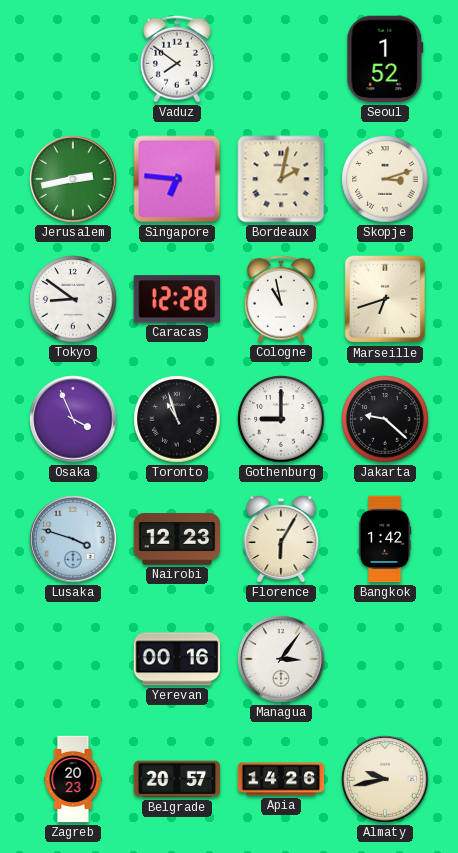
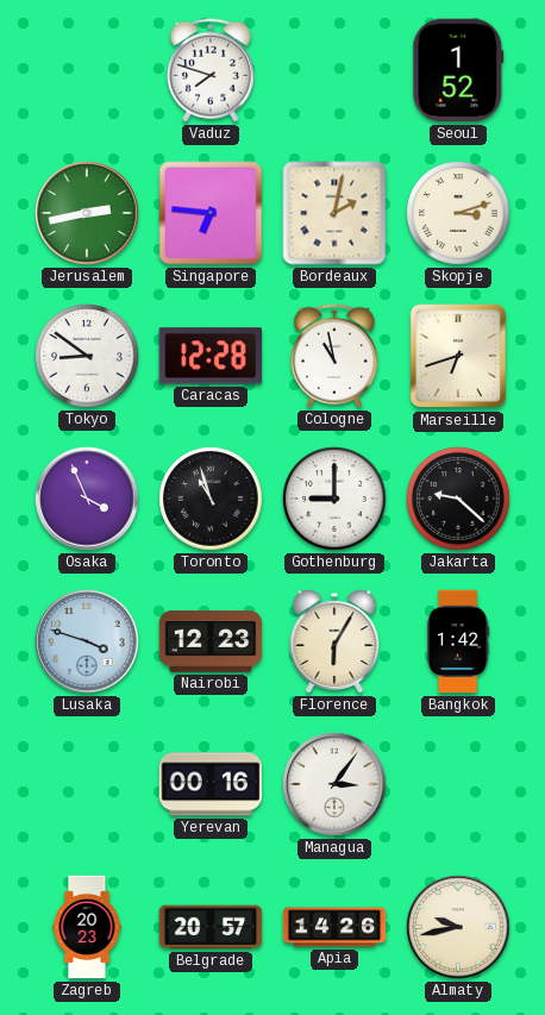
Vaduz: 7:51 -> 7:48 (211, 70)
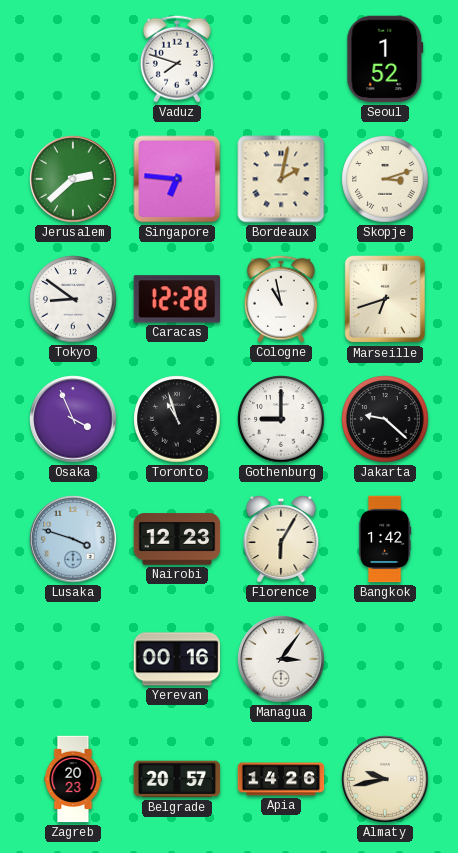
Jerusalem: 2:43 -> 2:38 (73, 179)
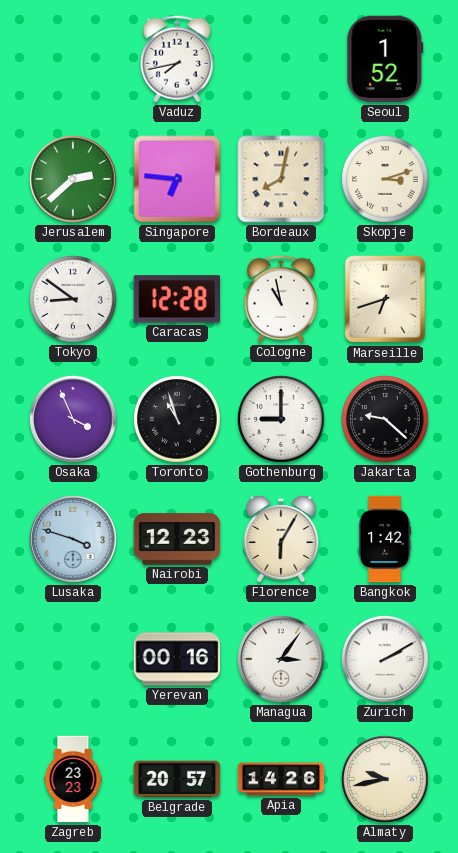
Vaduz: 7:48 -> 7:43 (177, 59)
Bordeaux: 2:02 -> 8:02 (281, 179)
Zurich: none -> 2:10 (385, 659)
Zagreb: 20:23 -> 23:23 (73, 779)
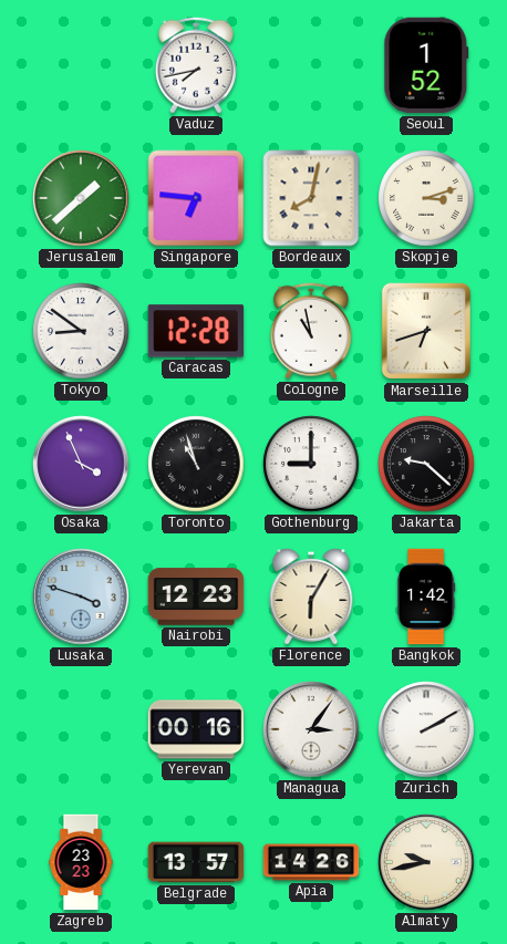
Jerusalem: 2:38 -> 1:38 (81, 198)
Belgrade: 20:57 -> 13:57 (196, 862)
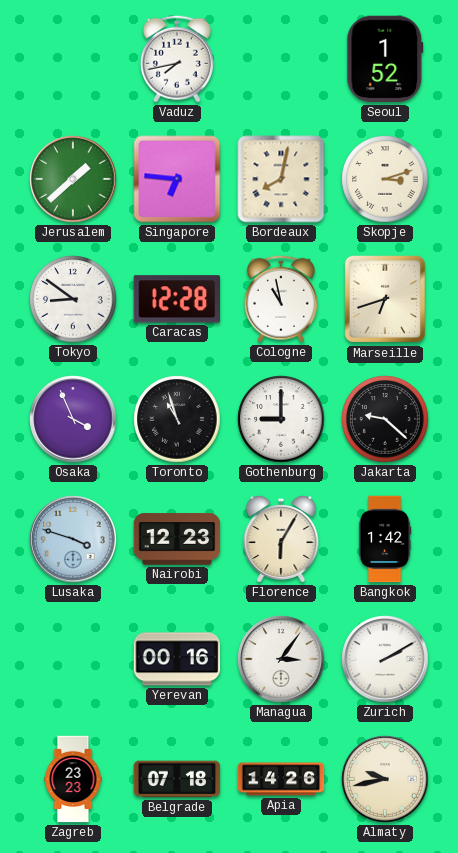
Belgrade: 13:57 -> 07:18 (177, 779)
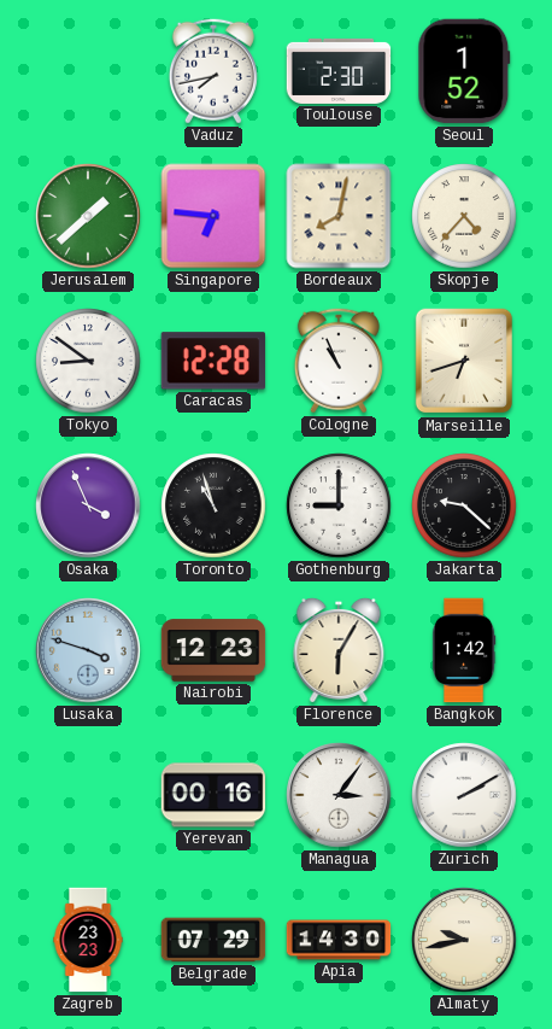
Toulouse: none -> 2:30 (339, 71)
Skopje: 3:12 -> 4:37 (464, 216)
Cologne: 10:58 -> 10:56 (339, 361)
Belgrade: 07:18 -> 07:29 (213, 940)
Apia: 14:26 -> 14:30 (339, 940)
